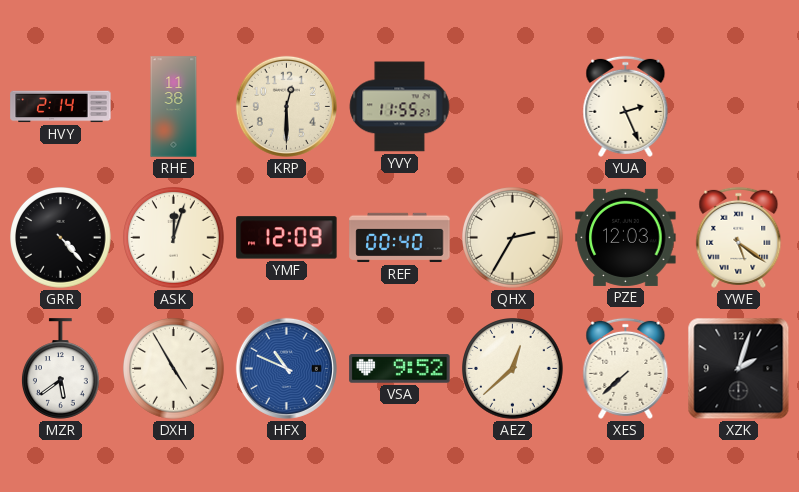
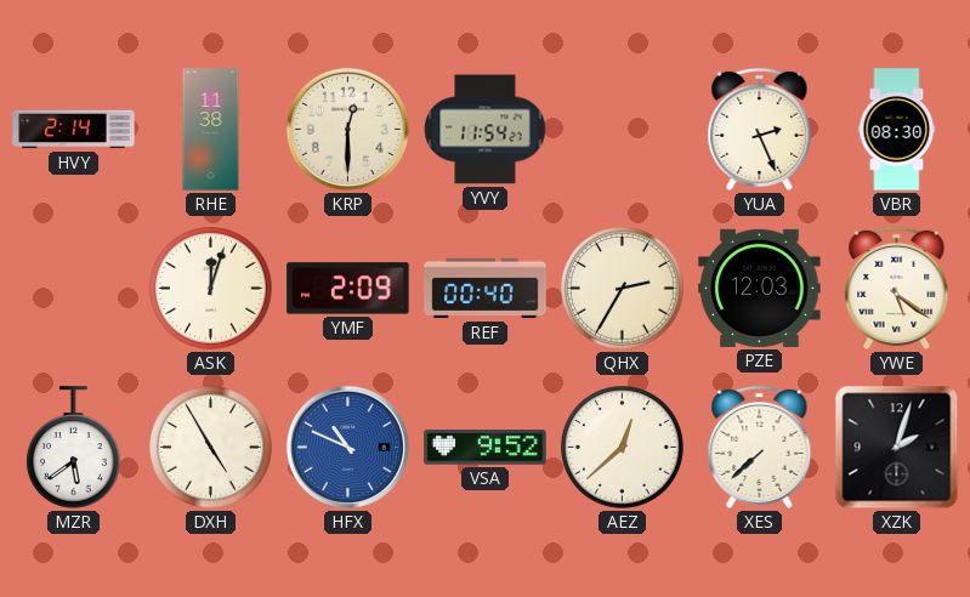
YVY: 11:55 -> 11:54 (486, 130)
VBR: none -> 08:30 (897, 130)
GRR: 4:23 -> none (61, 238)
YMF: 12:09 -> 2:09 (348, 289)
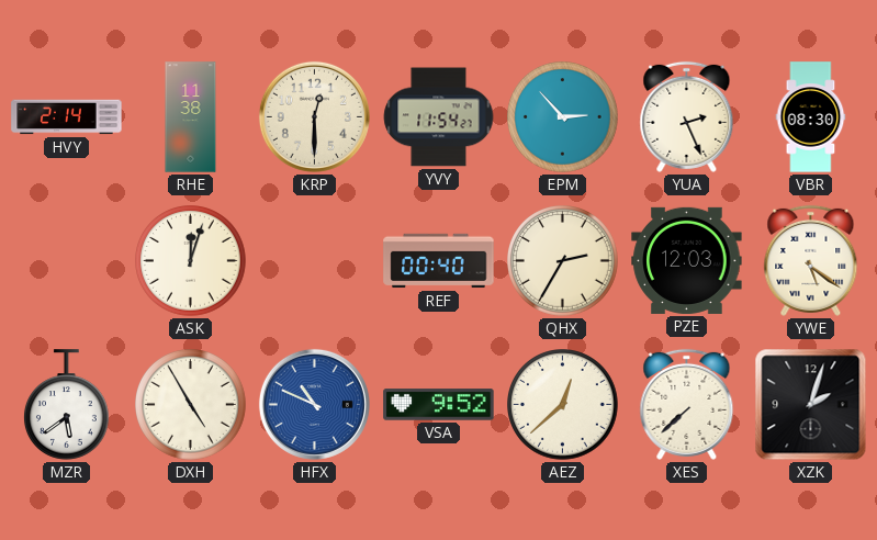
EPM: none -> 2:53 (563, 117)
YMF: 2:09 -> none (348, 289)
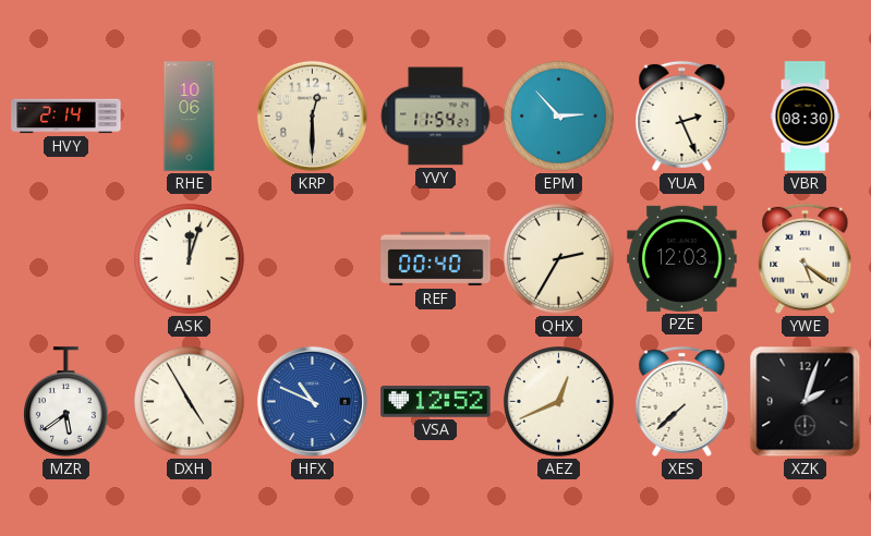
RHE: 11:38 -> 10:06 (190, 117)
VSA: 9:52 -> 12:52 (436, 402)
AEZ: 12:38 -> 12:41 (559, 402)
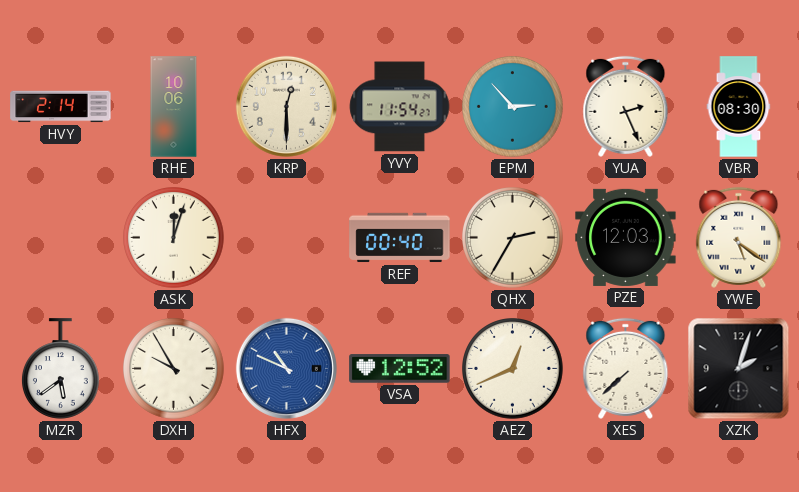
DXH: 4:55 -> 9:55 (174, 369)
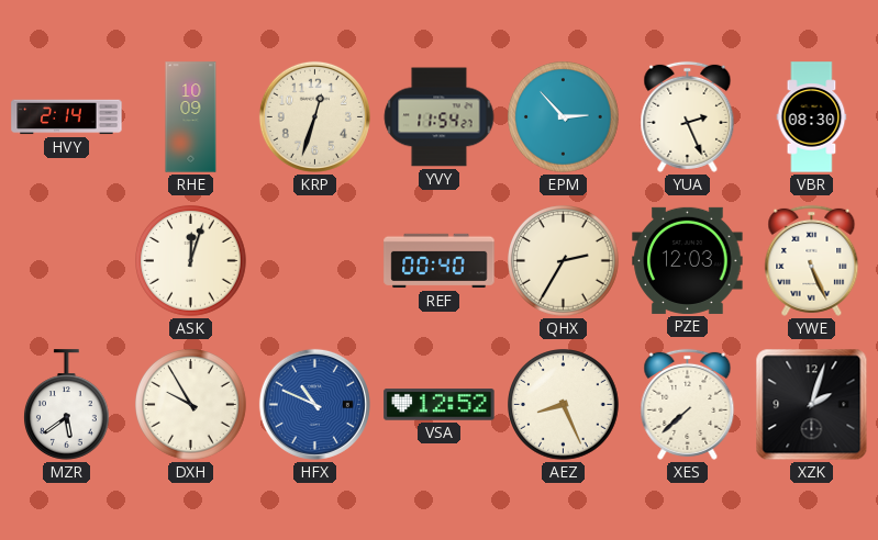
RHE: 10:06 -> 10:09 (191, 117)
KRP: 12:30 -> 12:33 (314, 116)
YWE: 5:21 -> 5:26 (812, 260)
AEZ: 12:41 -> 8:26 (564, 405)
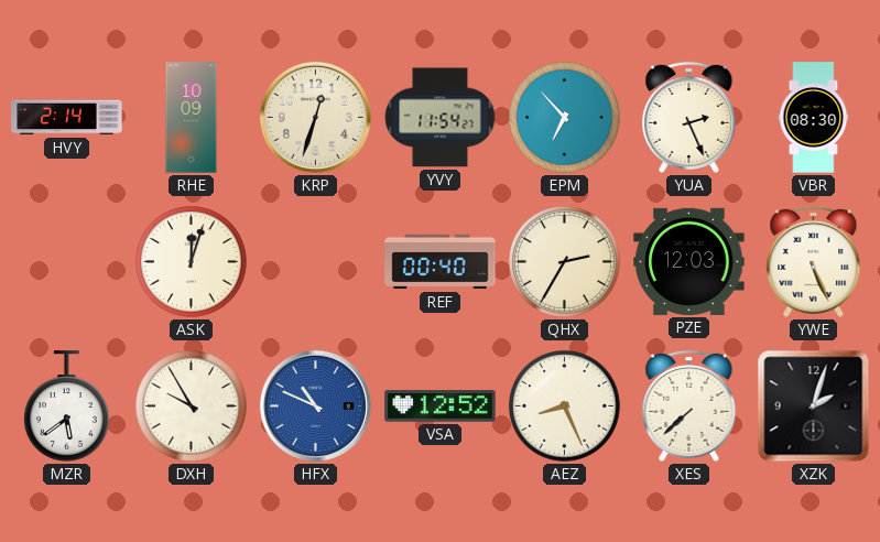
EPM: 2:53 -> 6:53 (565, 118)
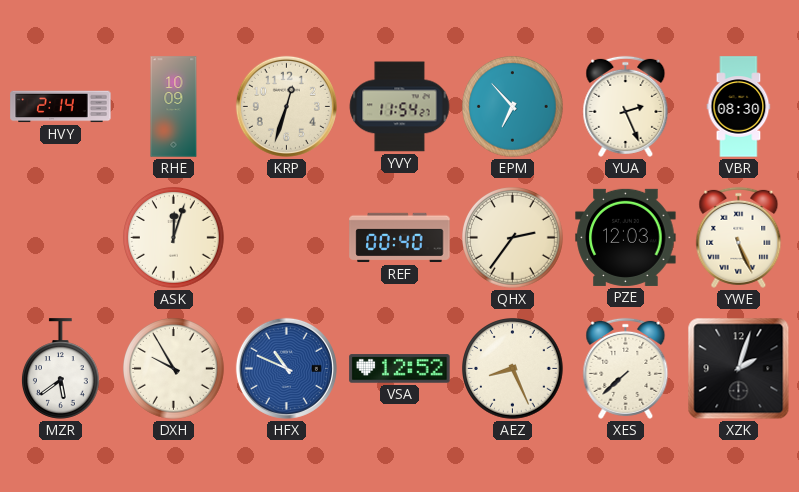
QHX: 2:35 -> 2:36 (513, 238)
